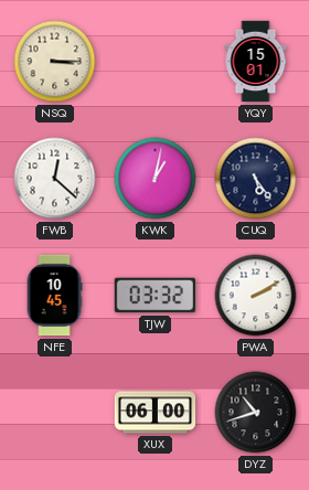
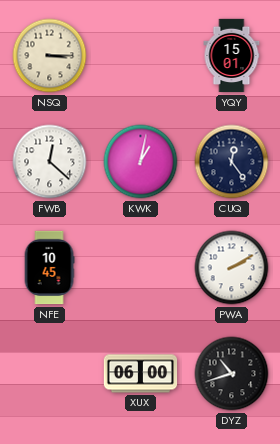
CUQ: 5:24 -> 12:24 (232, 162)
TJW: 03:32 -> none (154, 296)
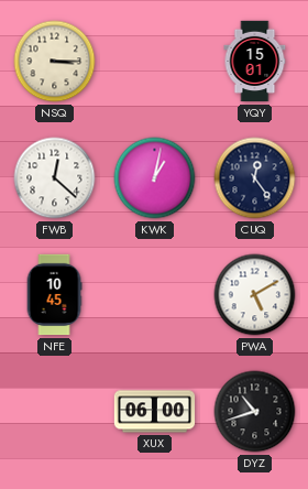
PWA: 2:10 -> 5:10 (255, 295)
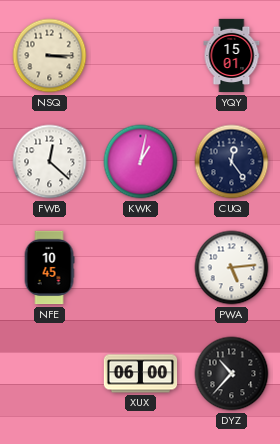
PWA: 5:10 -> 5:14 (232, 268)
DYZ: 10:42 -> 10:37 (232, 374)
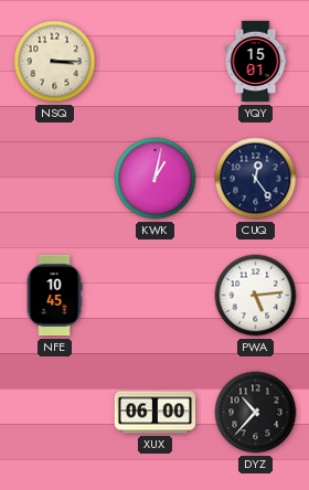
FWB: 12:22 -> none (50, 162)
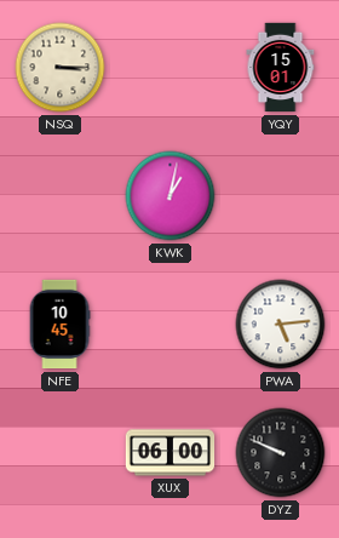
CUQ: 12:24 -> none (256, 179)
DYZ: 10:37 -> 9:49 (281, 453)
